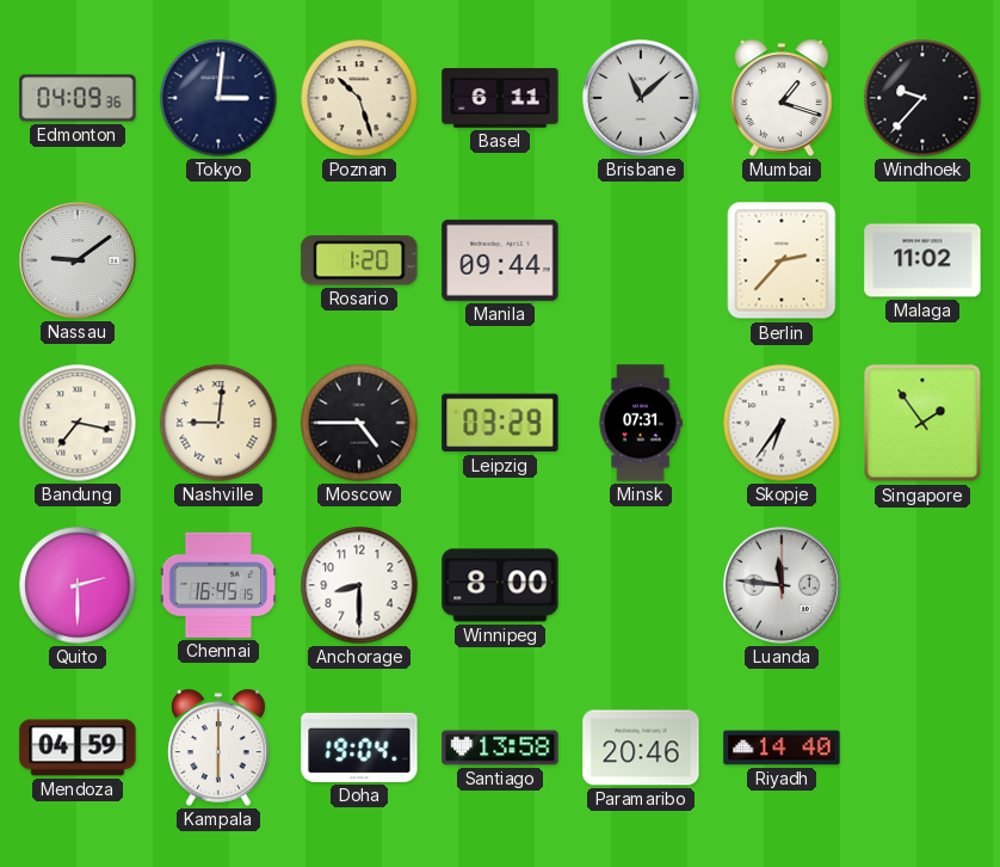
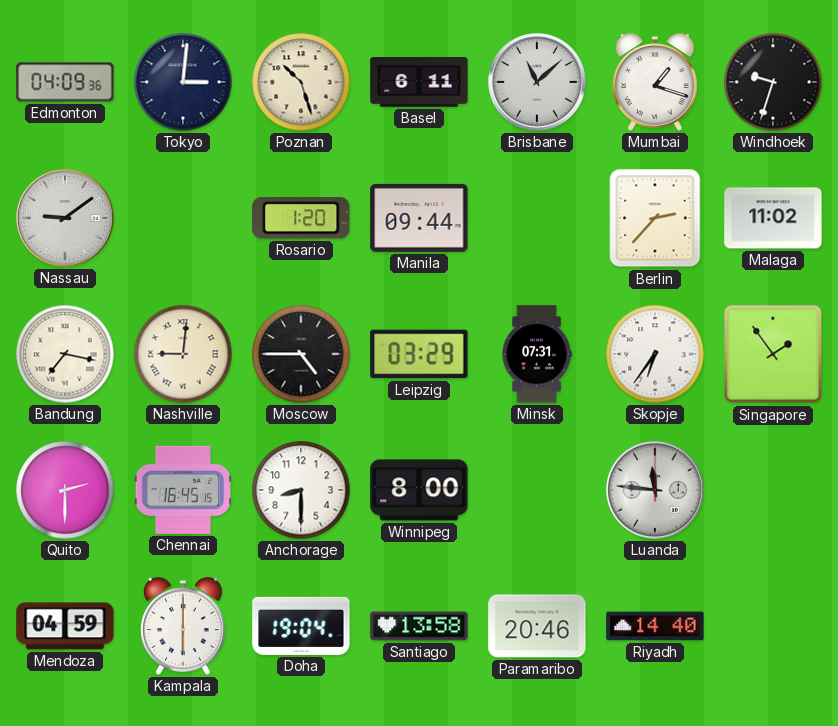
Windhoek: 9:37 -> 9:33 (773, 82)
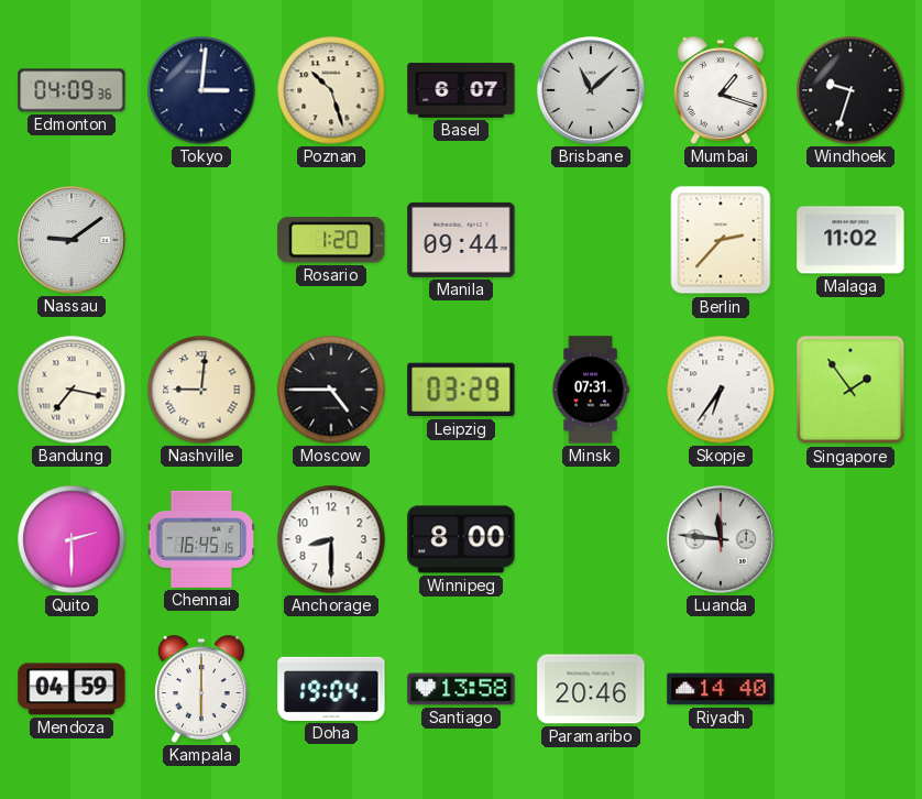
Basel: 6:11 -> 6:07 (461, 90)
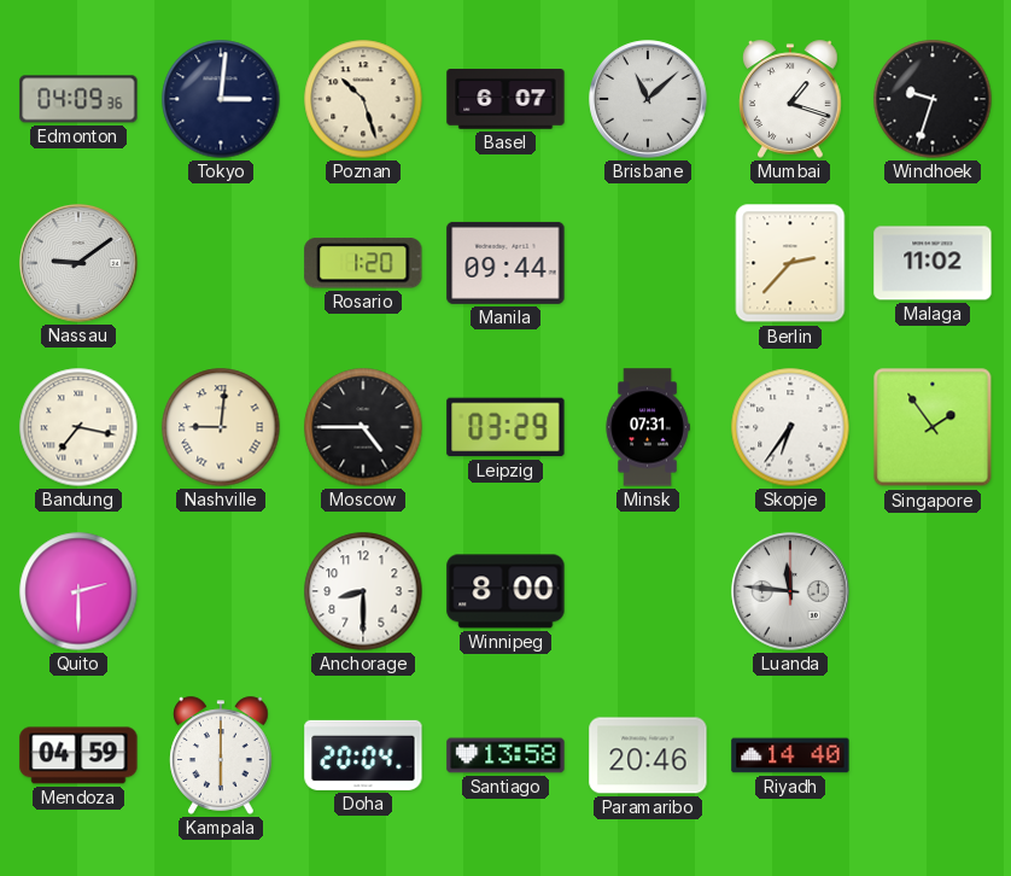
Chennai: 16:45 -> none (201, 539)
Doha: 19:04 -> 20:04 (363, 755)
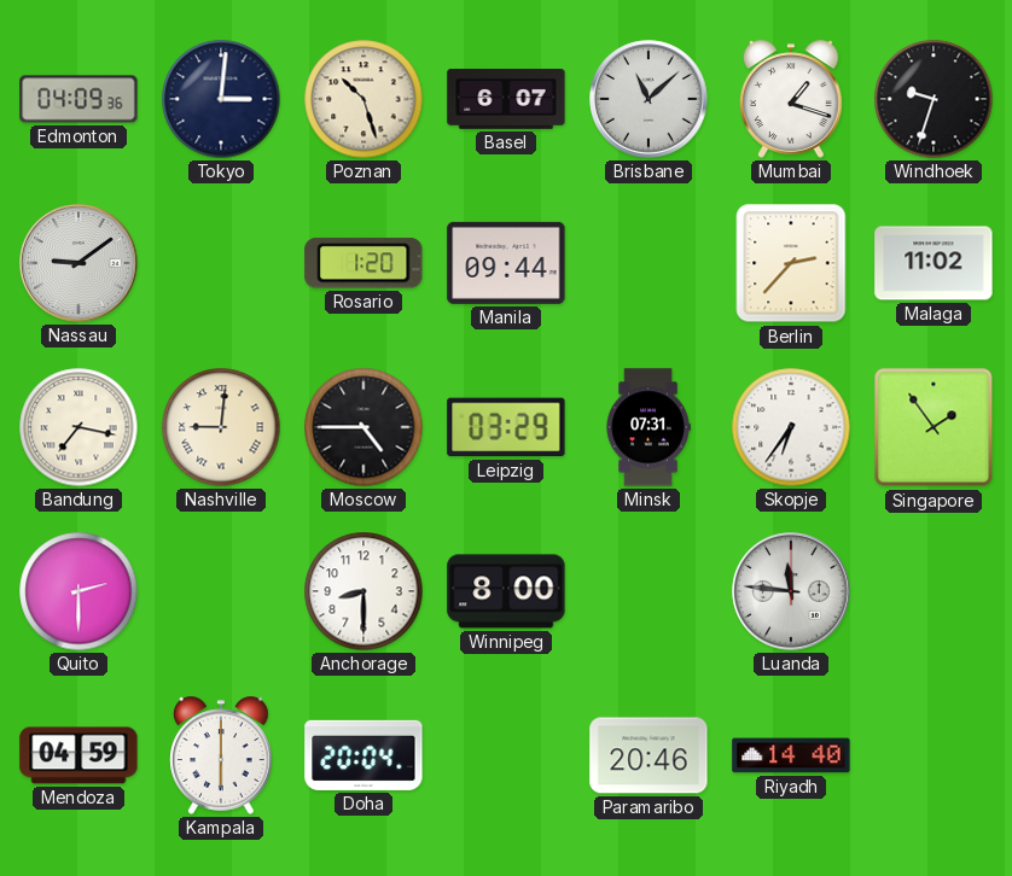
Santiago: 13:58 -> none (505, 755)
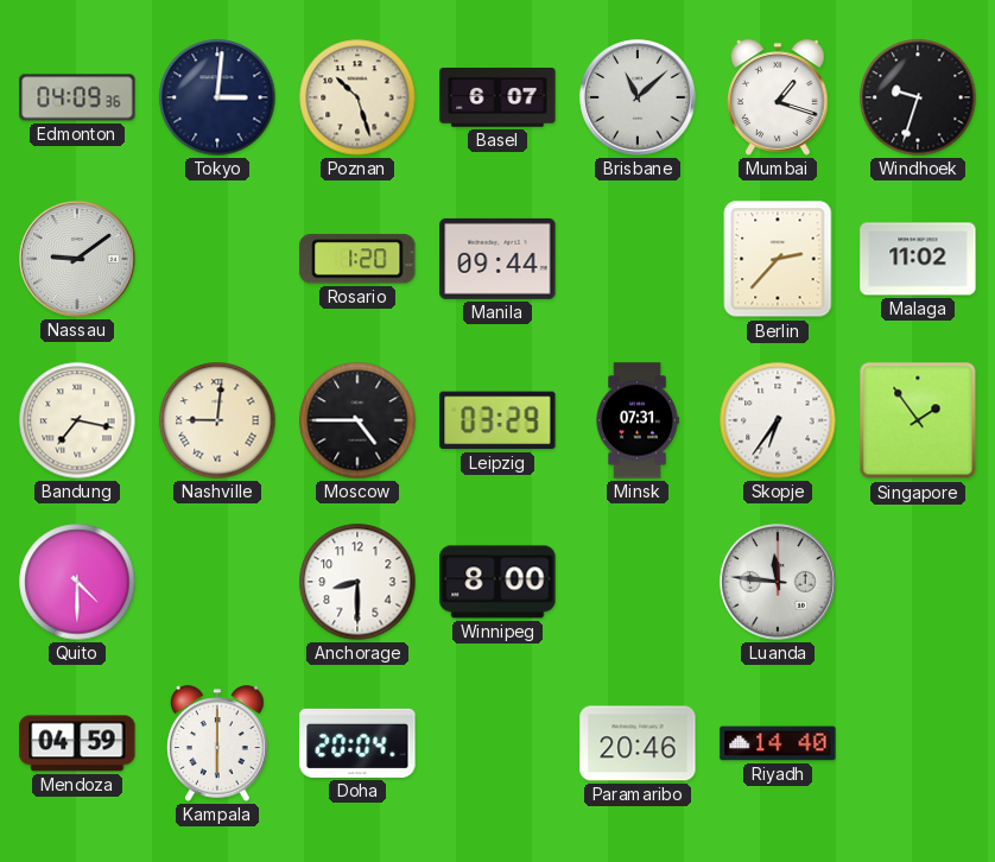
Quito: 2:30 -> 4:30 (77, 582)
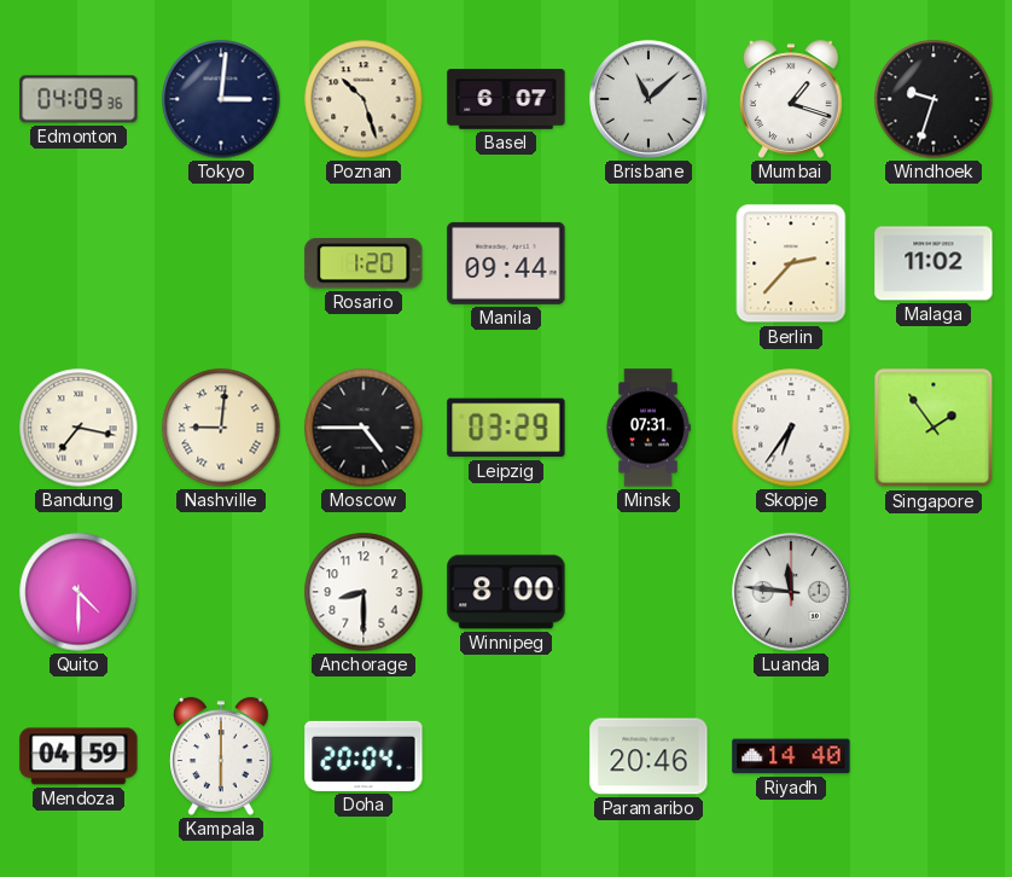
Nassau: 9:09 -> none (77, 259)
